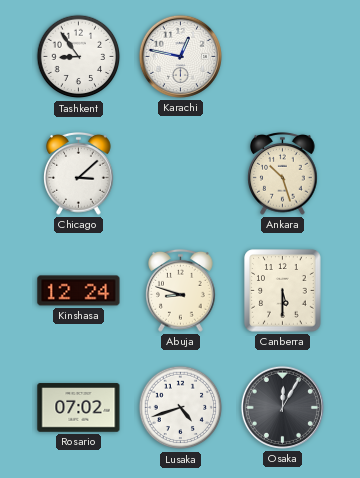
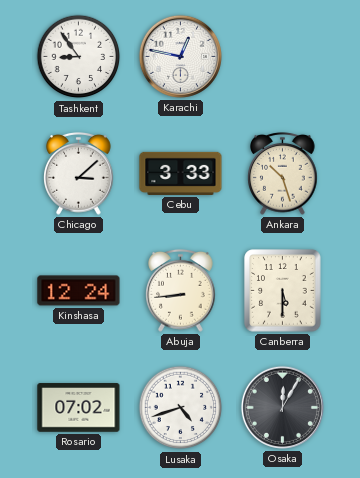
Cebu: none -> 3:33 (181, 173)
Abuja: 8:48 -> 8:44 (181, 291)
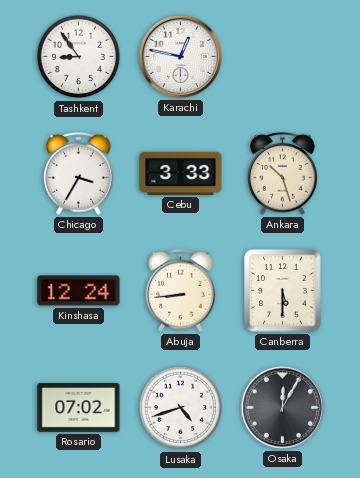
Chicago: 3:08 -> 3:35 (79, 174)
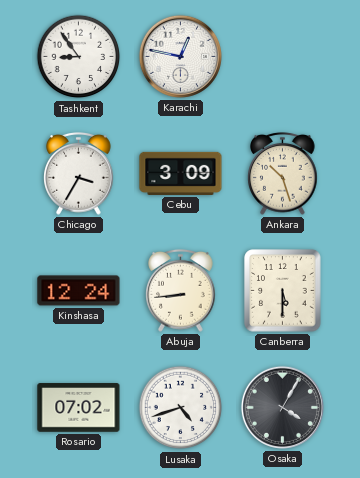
Cebu: 3:33 -> 3:09 (181, 173)
Osaka: 12:05 -> 4:05 (282, 407)
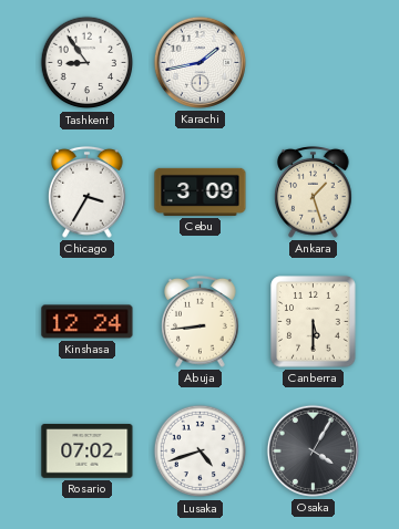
Karachi: 12:47 -> 1:43 (199, 62)
Ankara: 10:27 -> 1:27 (314, 193)
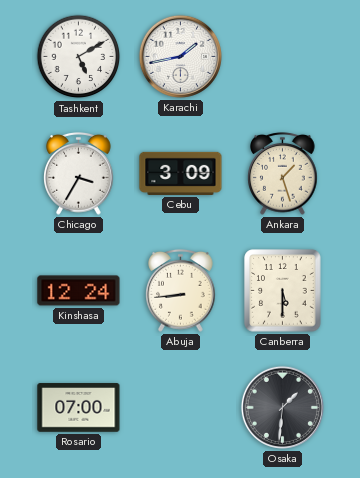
Tashkent: 8:54 -> 5:10 (79, 57)
Rosario: 07:02 -> 07:00 (79, 408)
Lusaka: 4:42 -> none (201, 452)
Osaka: 4:05 -> 1:31 (282, 407)
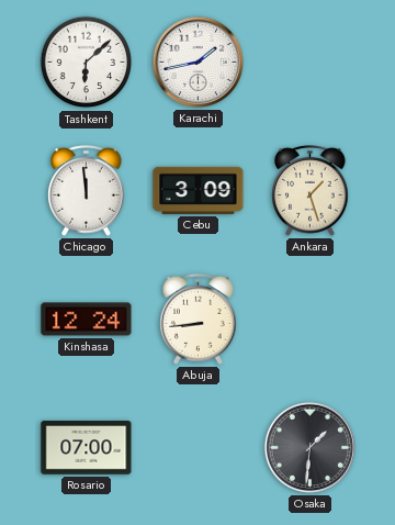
Tashkent: 5:10 -> 6:08 (87, 63)
Chicago: 3:35 -> 11:59 (87, 191)
Canberra: 5:30 -> none (283, 291)
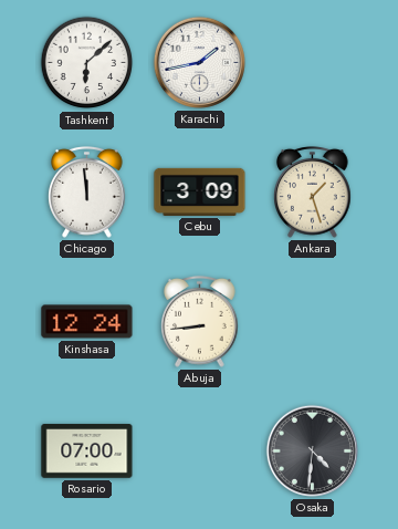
Osaka: 1:31 -> 4:31 (312, 450)
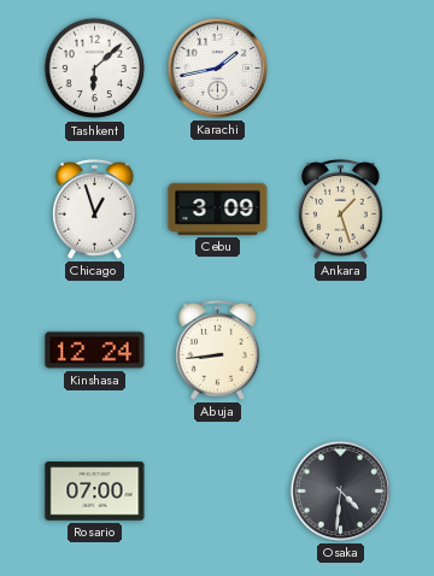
Chicago: 11:59 -> 12:57 (95, 210)
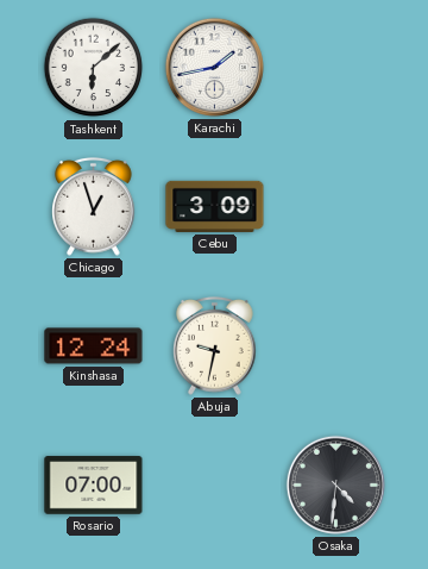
Ankara: 1:27 -> none (341, 210)
Abuja: 8:44 -> 9:32 (215, 346)
